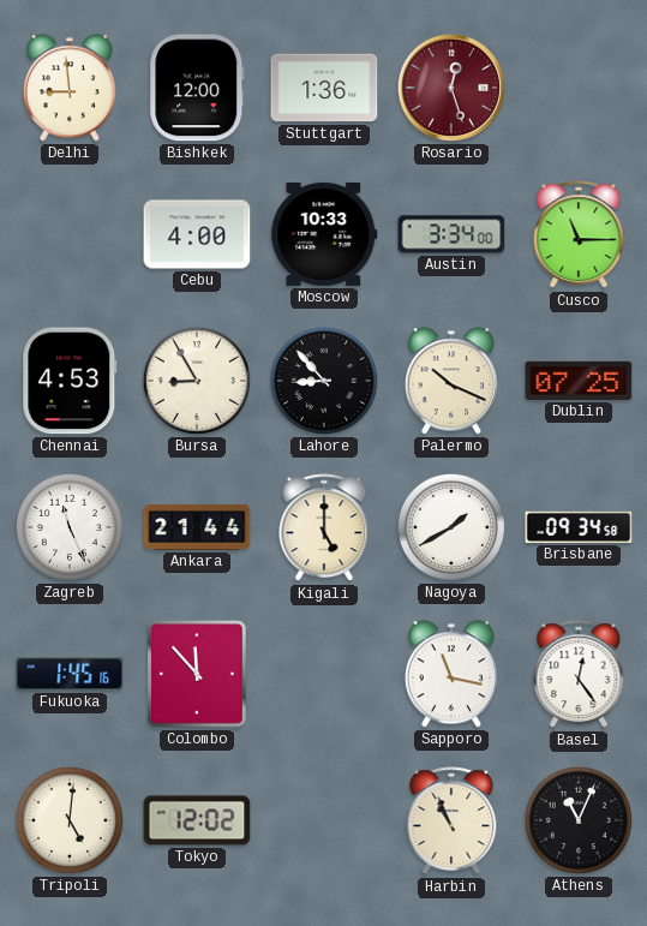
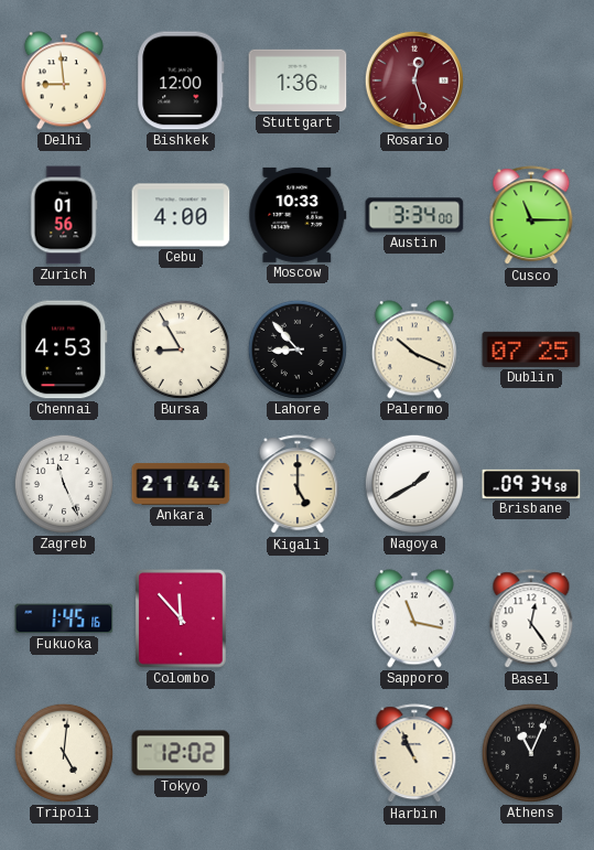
Zurich: none -> 01:56 (64, 215)
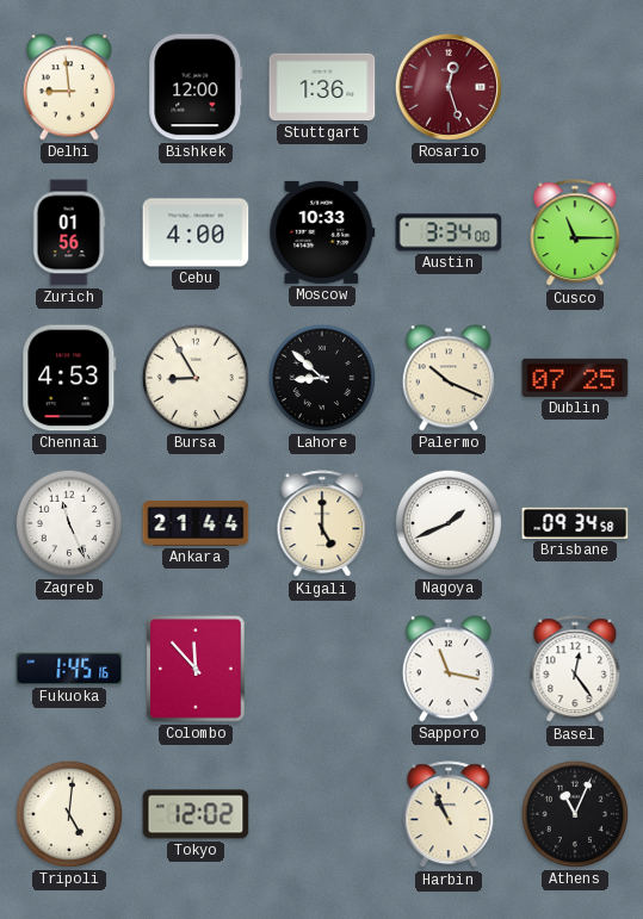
Lahore: 8:53 -> 8:52 (322, 378)
Nagoya: 1:40 -> 1:41 (449, 523)
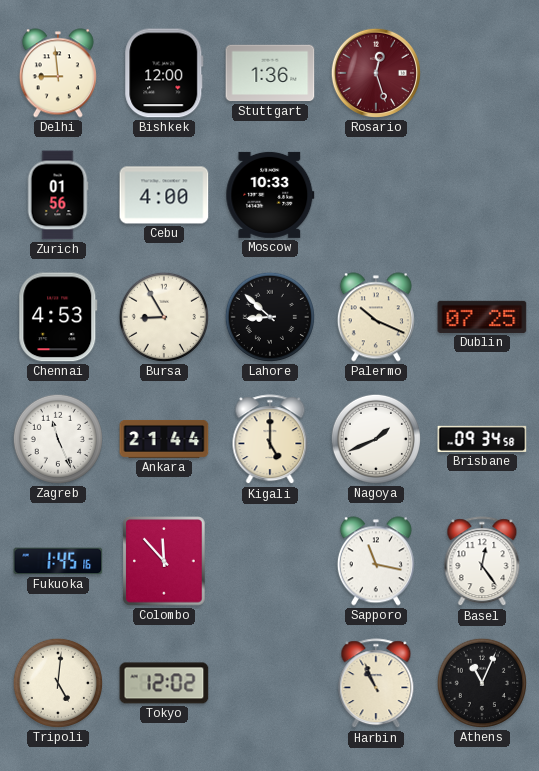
Austin: 3:34 -> none (449, 232)
Cusco: 11:15 -> none (575, 234)
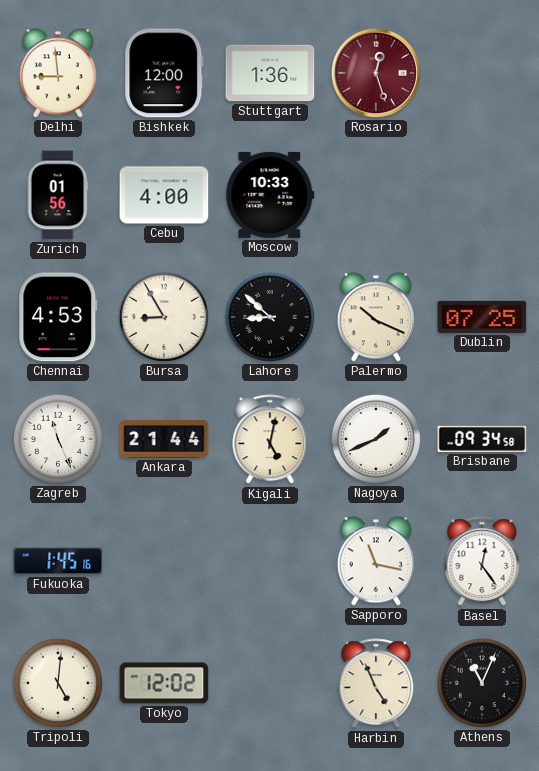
Kigali: 5:00 -> 5:02 (270, 440)
Colombo: 11:53 -> none (164, 561)
Harbin: 10:56 -> 4:56 (376, 684)
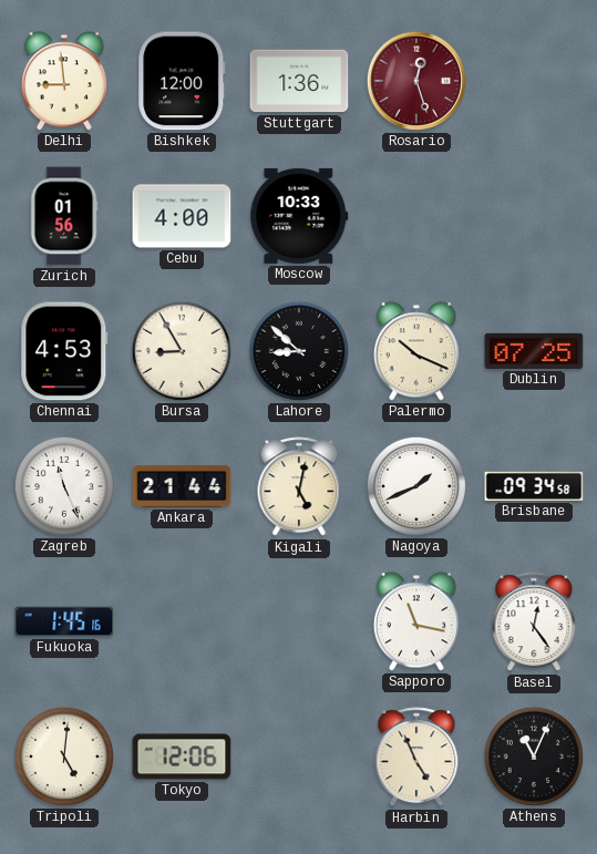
Tokyo: 12:02 -> 12:06 (182, 757)
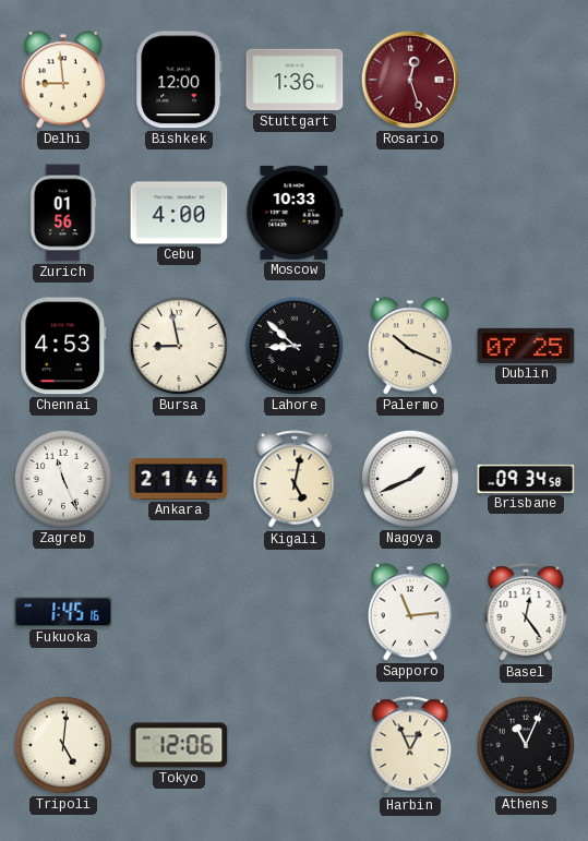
Bursa: 8:55 -> 8:58 (179, 346)
Sapporo: 11:17 -> 11:14 (410, 612)
Harbin: 4:56 -> 12:56 (410, 746)
